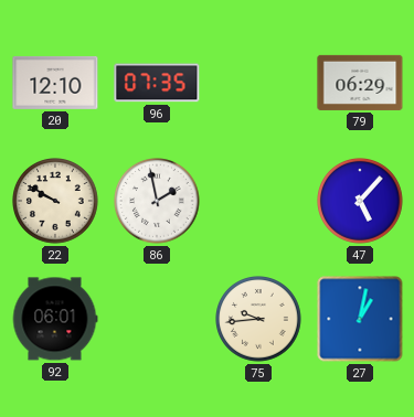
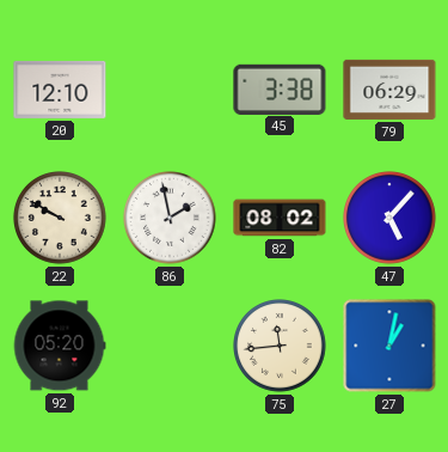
96: 07:35 -> none (157, 83)
45: none -> 3:38 (280, 88)
82: none -> 08:02 (280, 218)
92: 06:01 -> 05:20 (60, 346)
75: 9:44 -> 11:44 (281, 347)
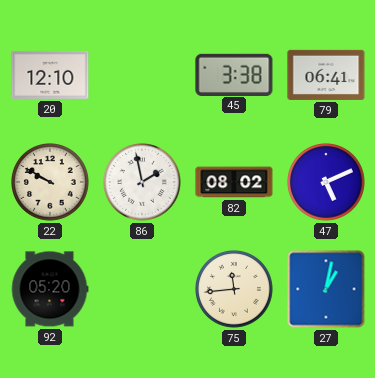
79: 06:29 -> 06:41 (326, 75)
47: 5:07 -> 5:11 (327, 183)
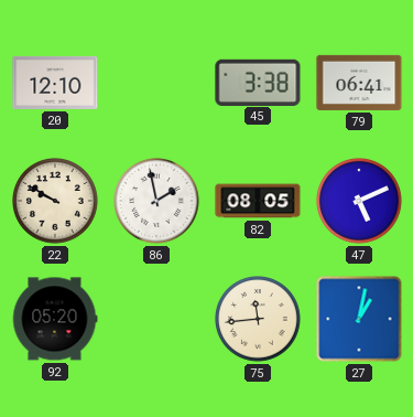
82: 08:02 -> 08:05 (258, 201)
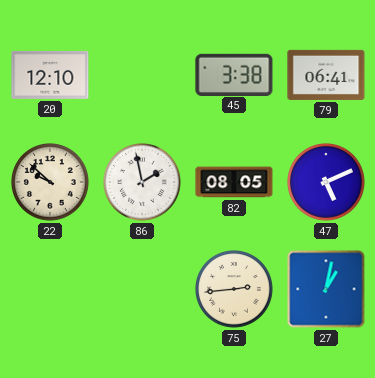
22: 9:50 -> 9:52 (51, 183)
92: 05:20 -> none (55, 319)
75: 11:44 -> 2:44 (235, 290)
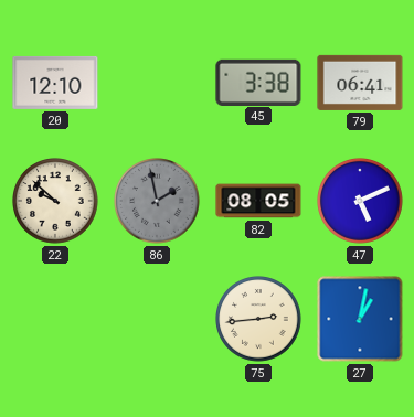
86 dial: white -> grey (158, 202)
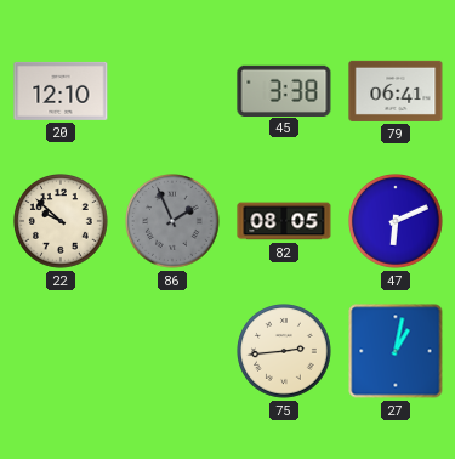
86: 1:58 -> 1:56 (174, 222)
47: 5:11 -> 6:11 (397, 222)
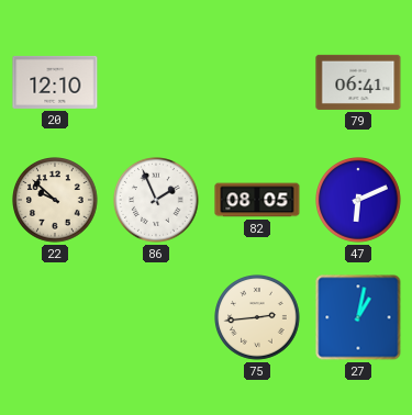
45: 3:38 -> none (284, 90)
86 dial: grey -> white (157, 201)
